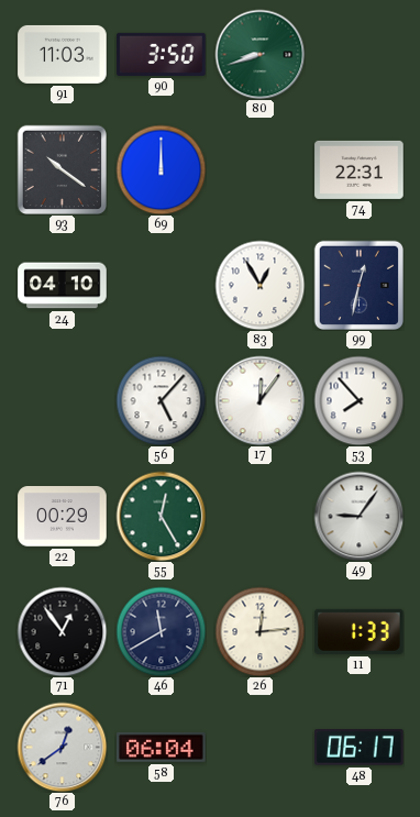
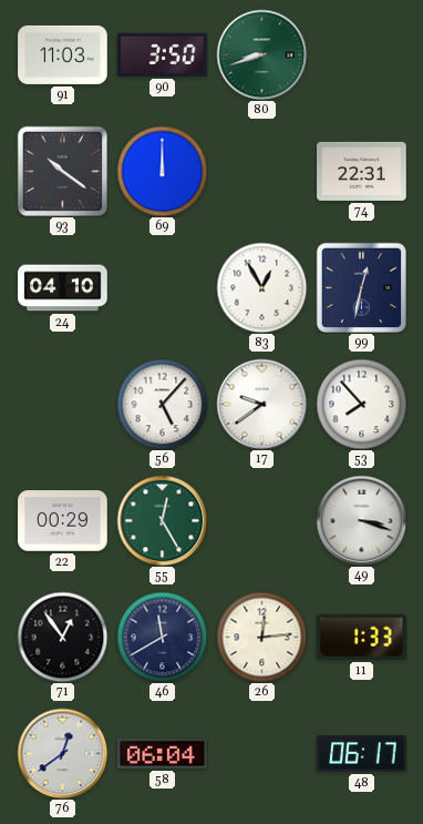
17: 12:06 -> 9:39 (261, 404)
49: 9:06 -> 3:18 (361, 520)
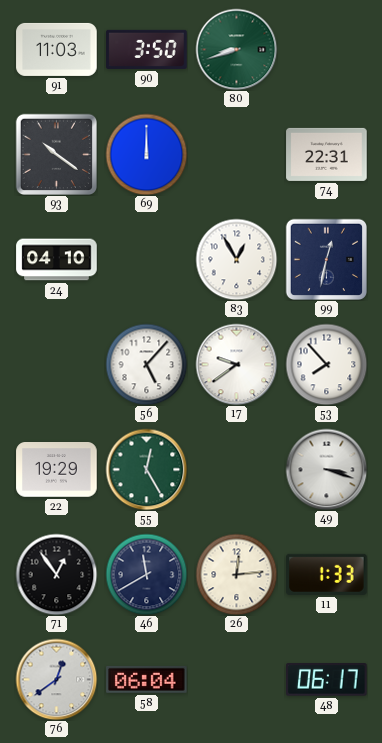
22: 00:29 -> 19:29 (57, 470)
